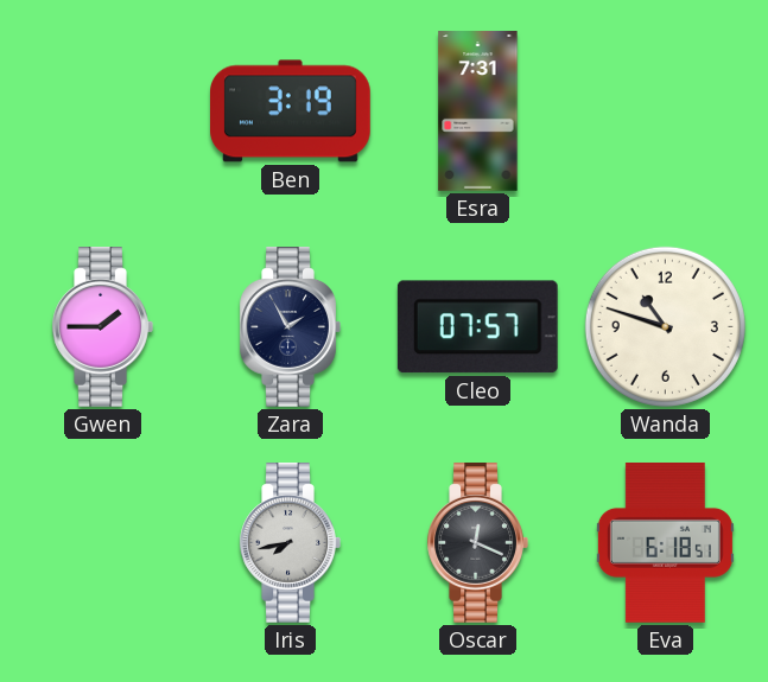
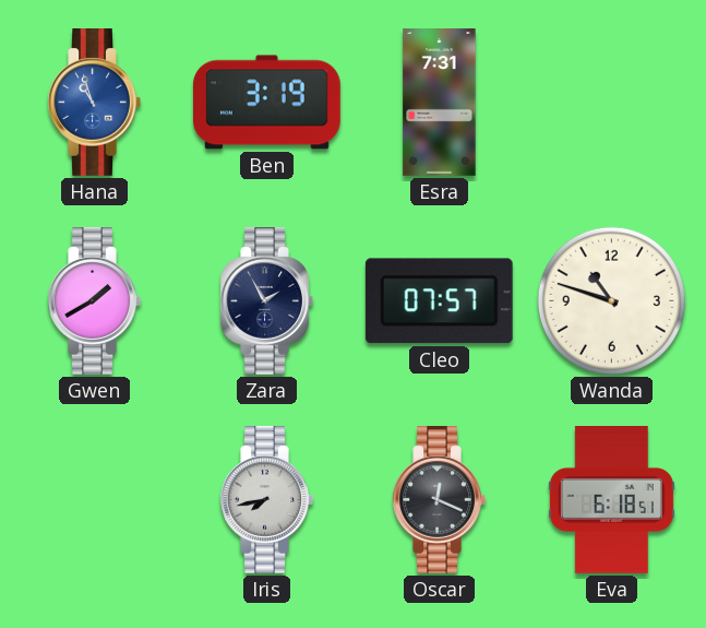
Hana: none -> 10:57 (94, 103)
Gwen: 1:45 -> 1:40 (94, 301)
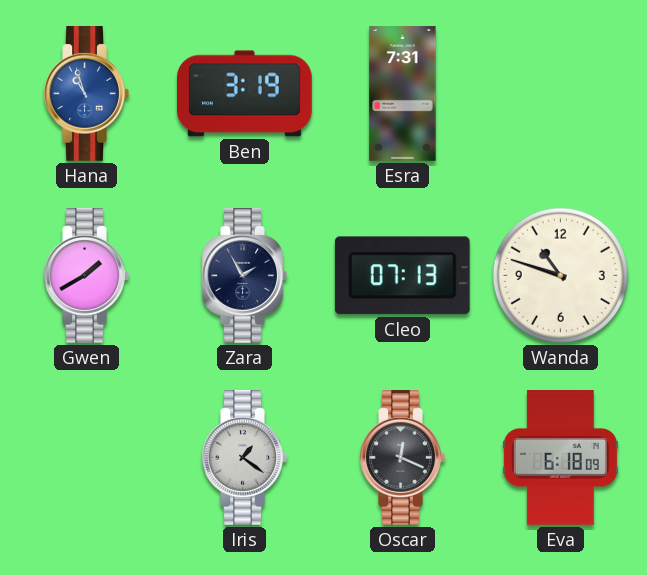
Cleo: 07:57 -> 07:13 (402, 276)
Iris: 7:43 -> 1:21 (244, 458)
Eva: 6:18:51 -> 6:18:09 (560, 458)
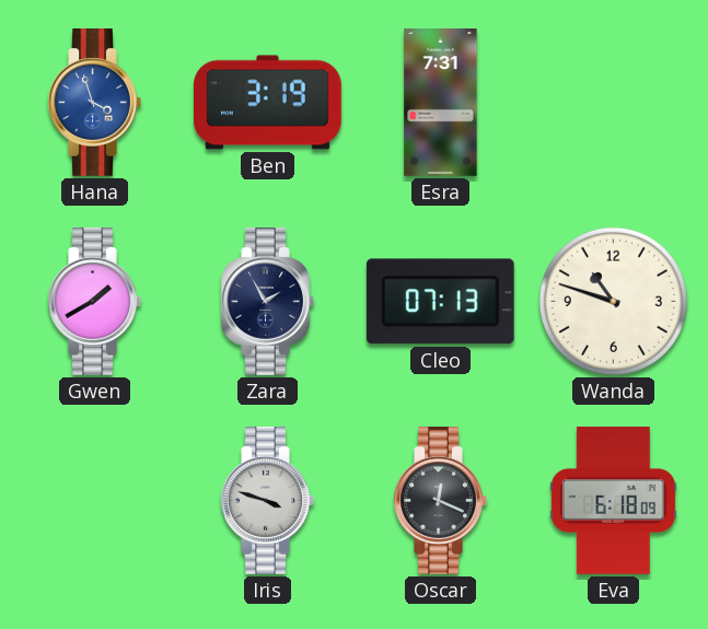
Hana: 10:57 -> 3:57 (94, 103)
Iris: 1:21 -> 3:48 (267, 501)
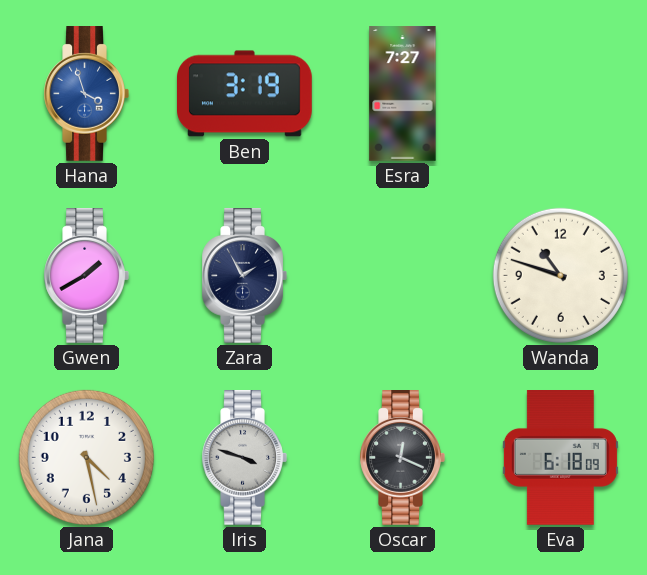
Esra: 7:31 -> 7:27 (403, 94)
Cleo: 07:13 -> none (440, 302)
Jana: none -> 4:28 (86, 457)
